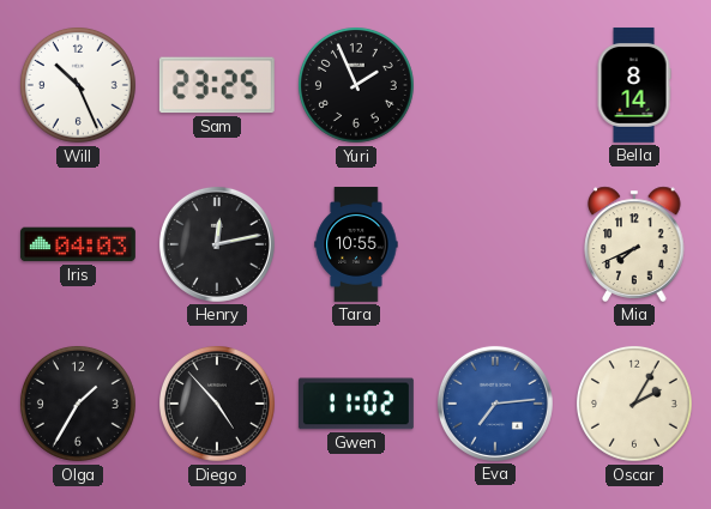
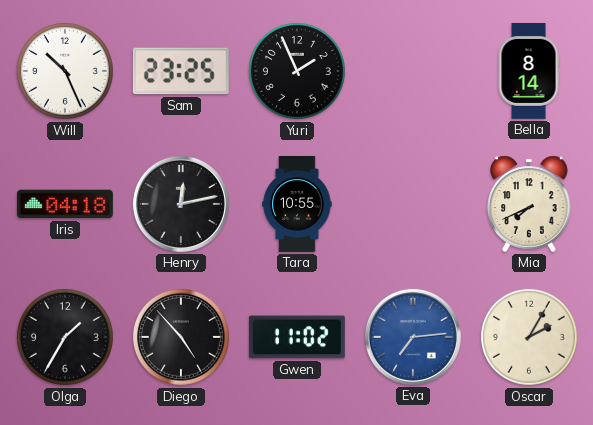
Iris: 04:03 -> 04:18 (65, 204)
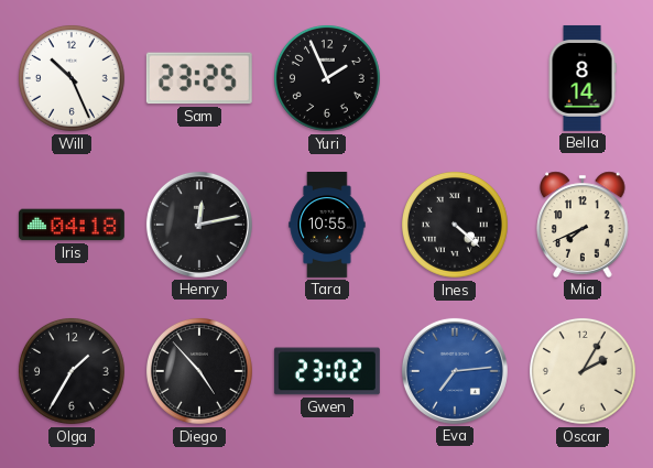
Ines: none -> 4:22 (455, 225)
Gwen: 11:02 -> 23:02 (327, 371)
